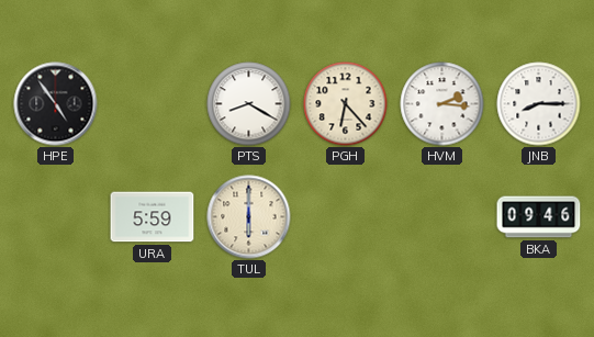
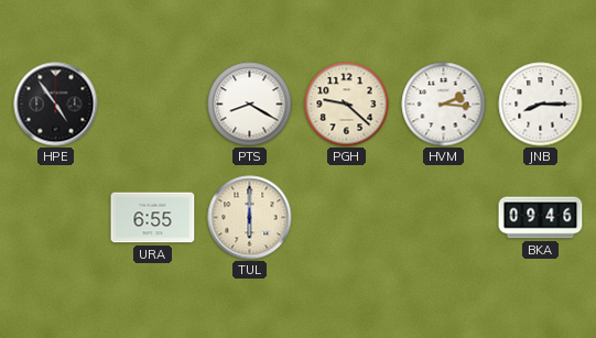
PGH: 6:23 -> 9:22 (347, 105)
URA: 5:59 -> 6:55 (153, 218)
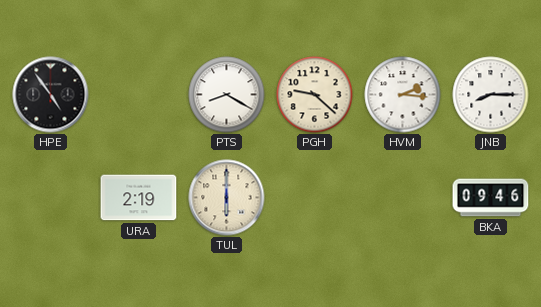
URA: 6:55 -> 2:19 (139, 198)
